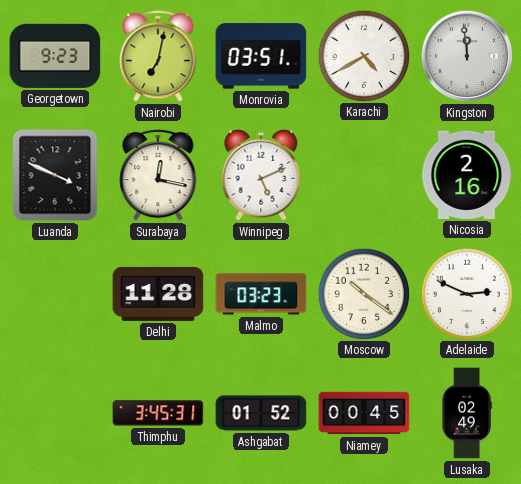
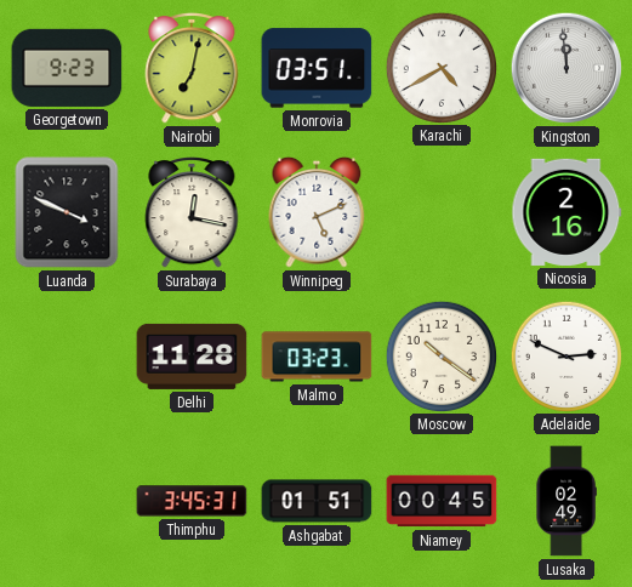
Ashgabat: 01:52 -> 01:51 (317, 501)
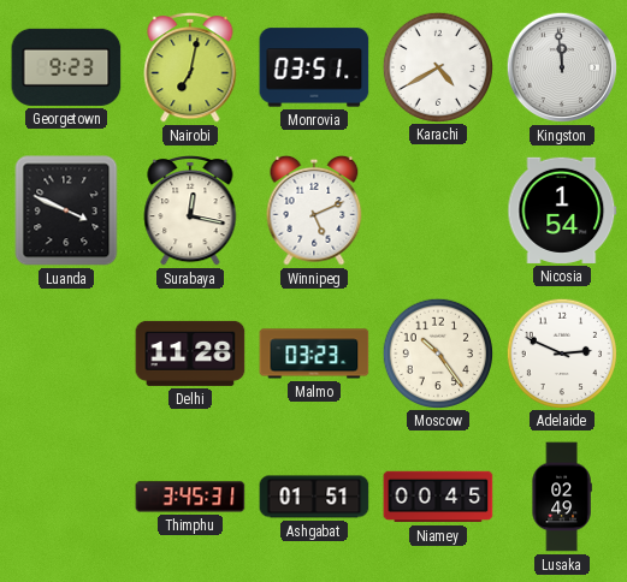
Nicosia: 2:16 -> 1:54 (562, 210)
Moscow: 10:21 -> 10:24 (437, 352)
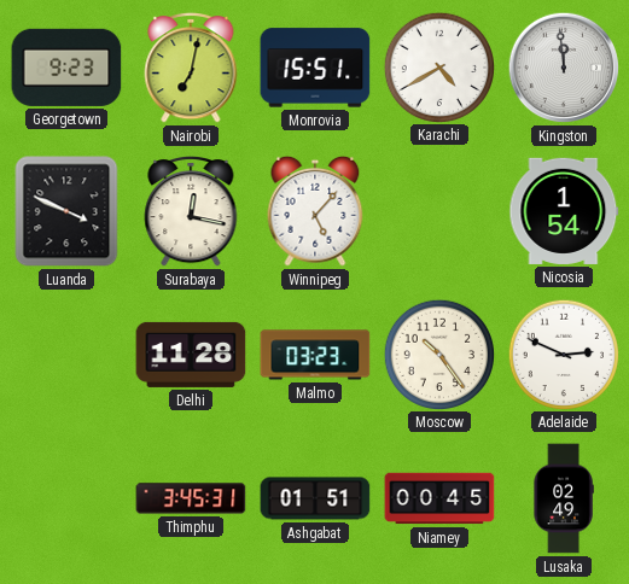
Monrovia: 03:51 -> 15:51 (315, 68)
Winnipeg: 5:11 -> 5:07 (315, 211)
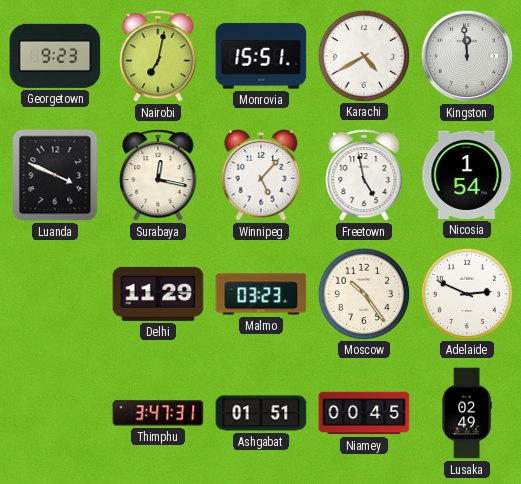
Freetown: none -> 4:58 (364, 176)
Delhi: 11:28 -> 11:29 (158, 294)
Thimphu: 3:45 -> 3:47 (158, 413)
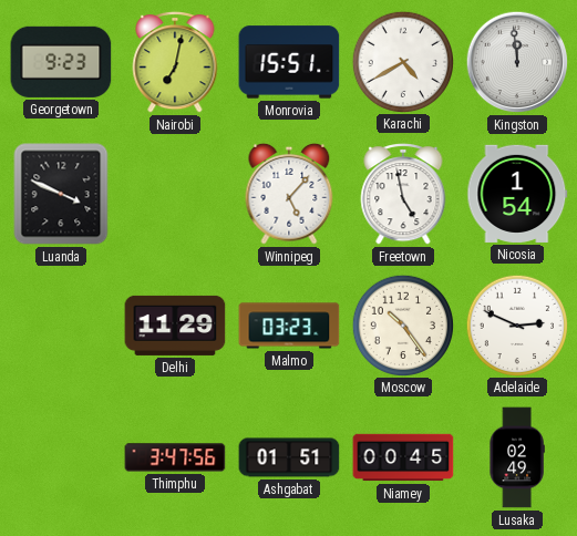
Surabaya: 12:17 -> none (158, 176)
Thimphu: 3:47:31 -> 3:47:56 (175, 457)
